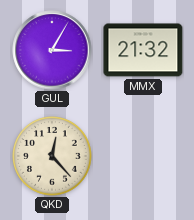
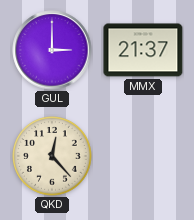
GUL: 3:05 -> 3:00 (52, 50)
MMX: 21:32 -> 21:37 (143, 50)
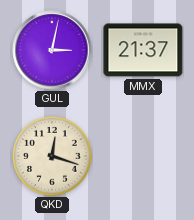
GUL: 3:00 -> 3:02 (52, 50)
QKD: 12:23 -> 12:18 (52, 156)
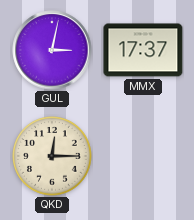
MMX: 21:37 -> 17:37 (143, 50)
QKD: 12:18 -> 12:15 (52, 156)
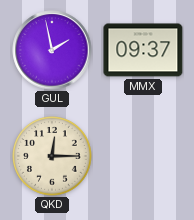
GUL: 3:02 -> 1:58 (52, 50)
MMX: 17:37 -> 09:37 (143, 50)
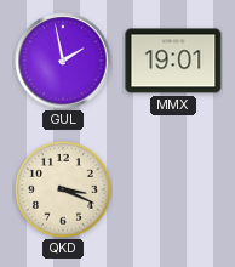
MMX: 09:37 -> 19:01 (173, 61)
QKD: 12:15 -> 3:19 (63, 189)
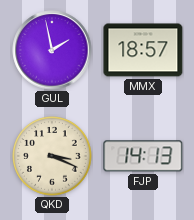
MMX: 19:01 -> 18:57 (143, 50)
FJP: none -> 14:13 (143, 156)
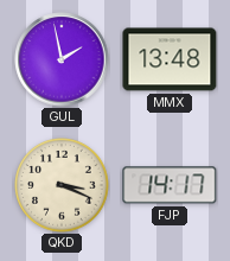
MMX: 18:57 -> 13:48 (170, 59)
FJP: 14:13 -> 14:17 (170, 185)
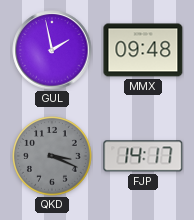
MMX: 13:48 -> 09:48 (143, 50)
QKD dial: cream -> grey (52, 156)
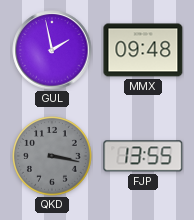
QKD: 3:19 -> 3:17 (52, 156)
FJP: 14:17 -> 13:55 (143, 156)
